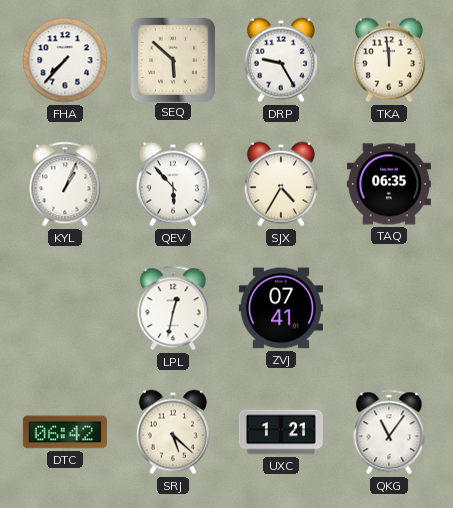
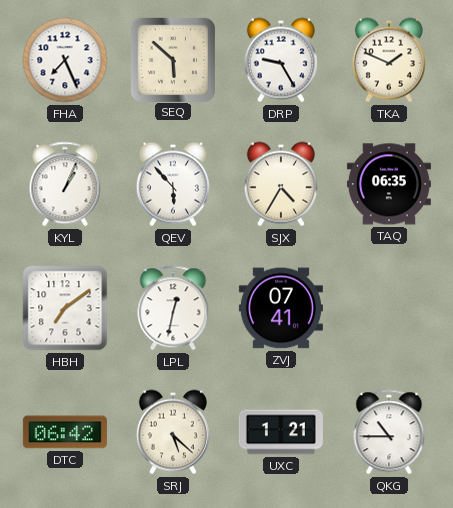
FHA: 7:37 -> 7:26 (65, 60)
TKA: 11:59 -> 1:49 (389, 60)
HBH: none -> 7:09 (65, 308)
QKG: 11:06 -> 10:45 (389, 432)
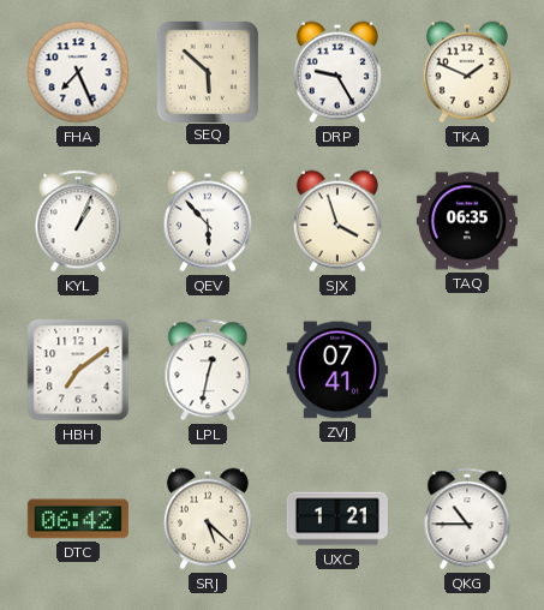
SJX: 4:35 -> 3:57 (337, 221)
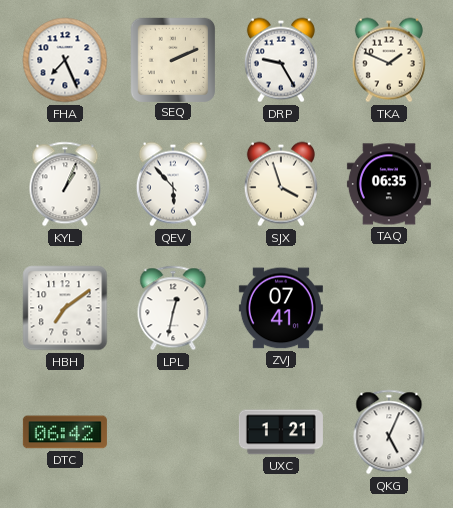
SEQ: 5:52 -> 2:11 (172, 59)
SRJ: 5:22 -> none (208, 519)
QKG: 10:45 -> 5:04 (389, 432)
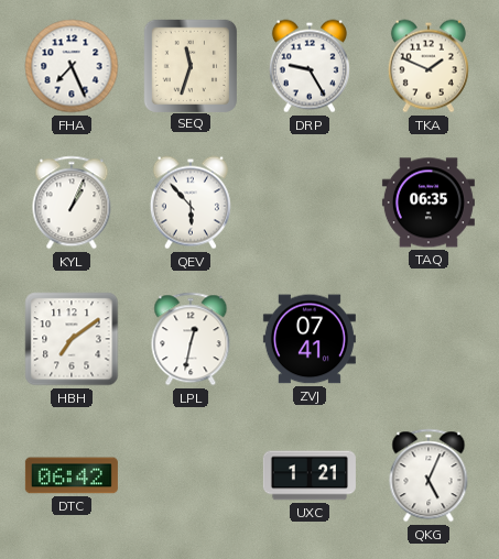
SEQ: 2:11 -> 11:33 (189, 65)
SJX: 3:57 -> none (281, 184)
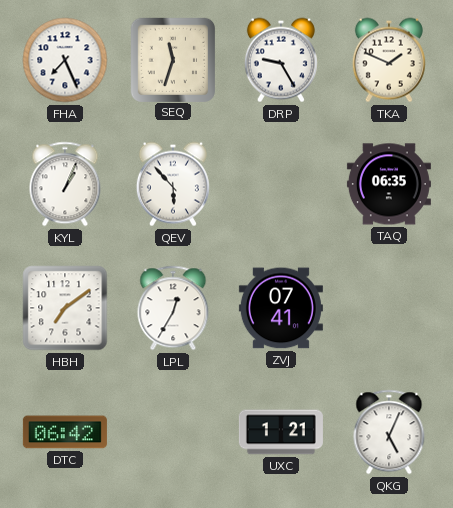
LPL: 12:32 -> 12:35 (173, 308)
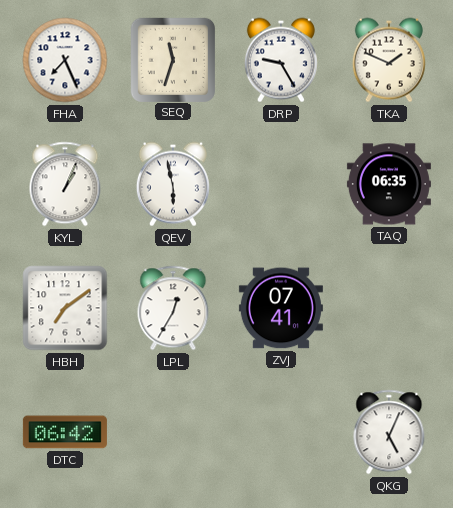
QEV: 5:53 -> 5:58 (173, 184)
UXC: 1:21 -> none (281, 432)
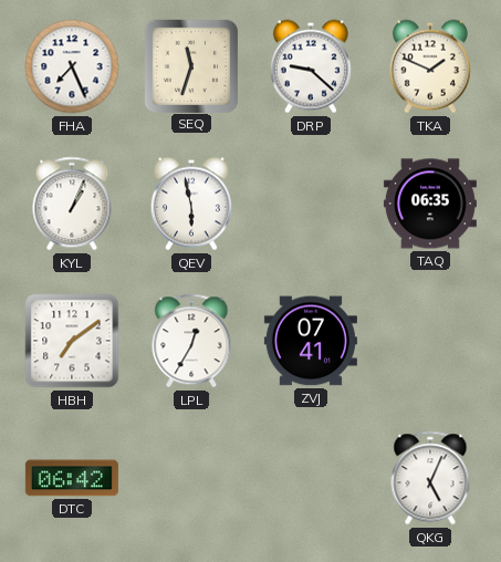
DRP: 9:25 -> 9:22 (311, 66)
